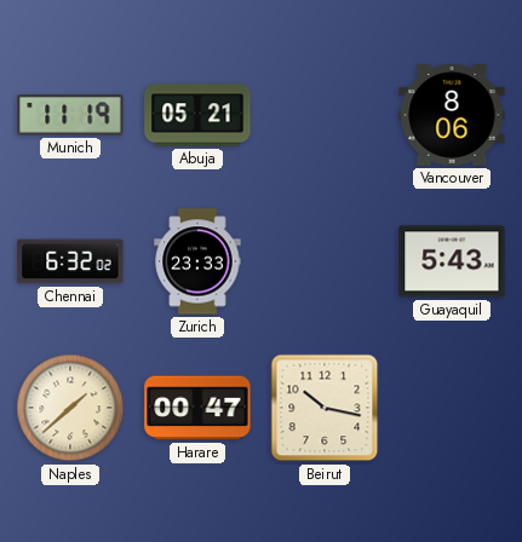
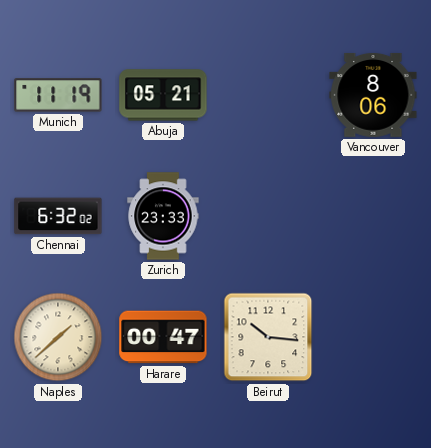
Guayaquil: 5:43 -> none (452, 261)
Beirut: 10:17 -> 10:16 (268, 337)
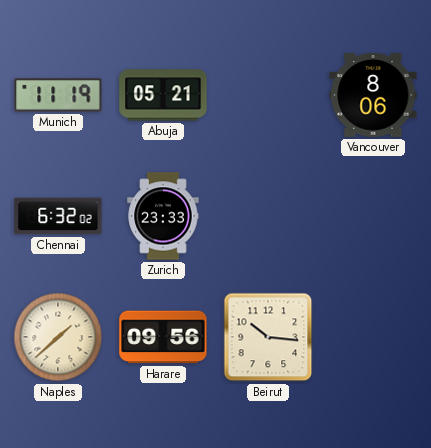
Harare: 00:47 -> 09:56 (163, 337)
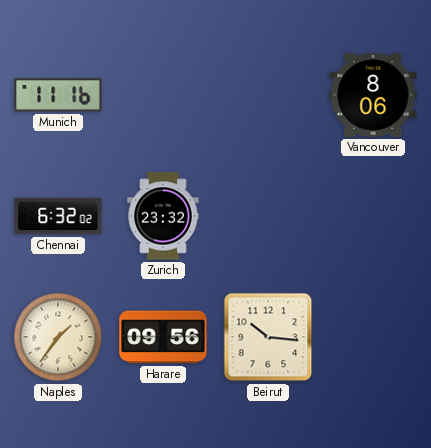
Munich: 11:19 -> 11:16 (58, 95)
Abuja: 05:21 -> none (163, 95)
Zurich: 23:33 -> 23:32 (163, 216)
Naples: 1:38 -> 1:36 (58, 337)
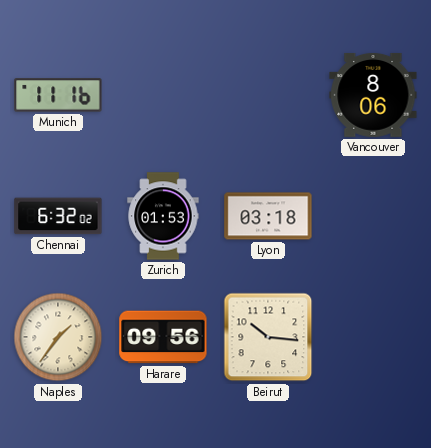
Zurich: 23:32 -> 01:53 (163, 216)
Lyon: none -> 03:18 (268, 216)
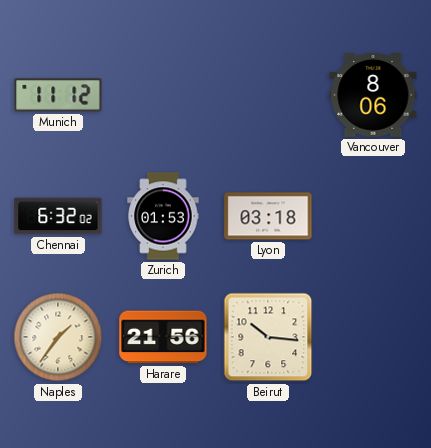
Munich: 11:16 -> 11:12 (58, 95)
Harare: 09:56 -> 21:56 (163, 337)
